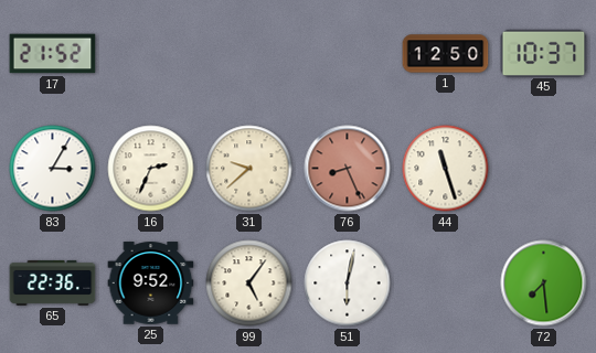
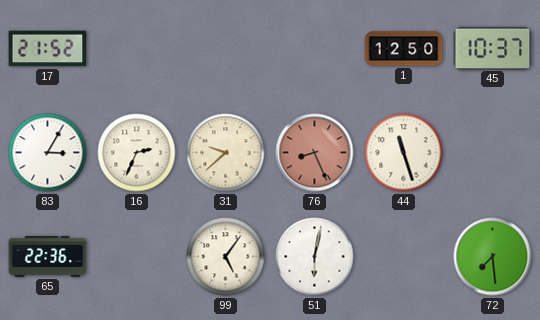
25: 9:52 -> none (151, 284)
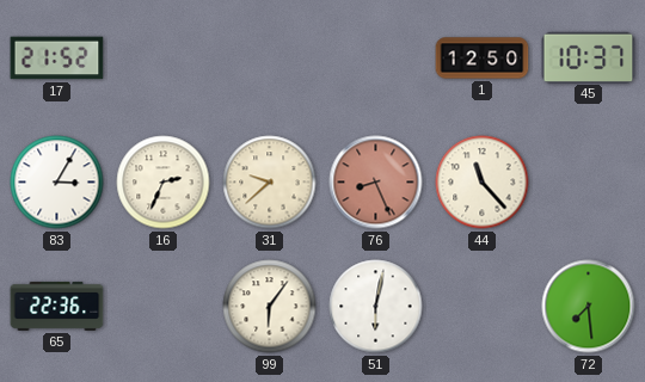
44: 11:27 -> 11:23 (483, 183)
99: 5:06 -> 6:06 (270, 307)
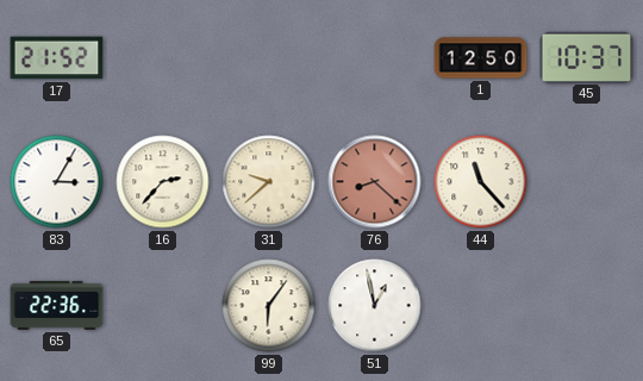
16: 2:34 -> 2:37 (163, 182)
76: 8:26 -> 8:22 (375, 182)
51: 6:02 -> 12:58 (375, 306)
72: 7:29 -> none (589, 307)
